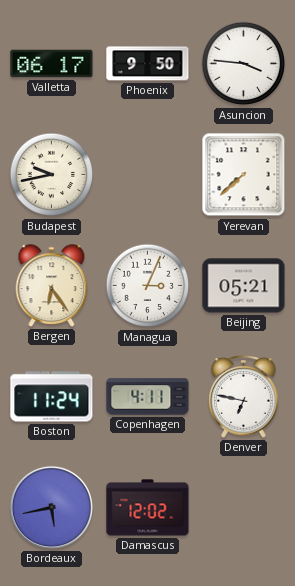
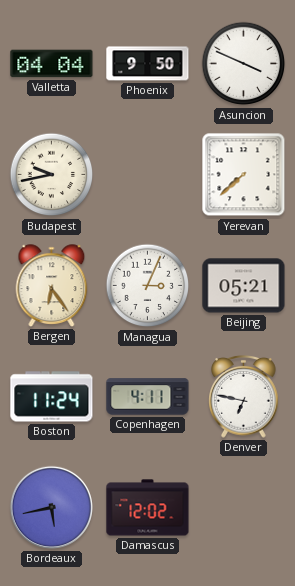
Valletta: 06:17 -> 04:04 (52, 64)
Asuncion: 3:46 -> 3:49 (244, 64)
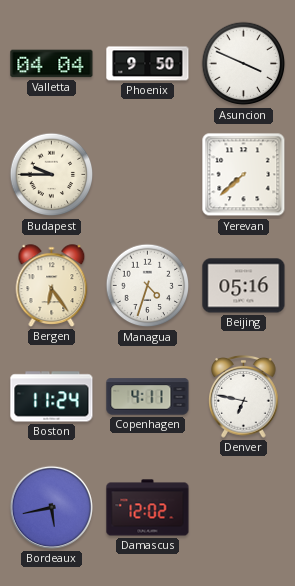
Budapest: 9:43 -> 9:45 (52, 175)
Managua: 3:04 -> 4:33 (148, 286)
Beijing: 05:21 -> 05:16 (244, 286)
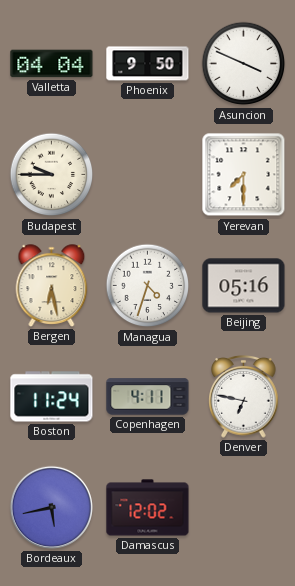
Yerevan: 7:38 -> 7:30 (244, 175)
Bergen: 6:24 -> 6:28 (52, 286)
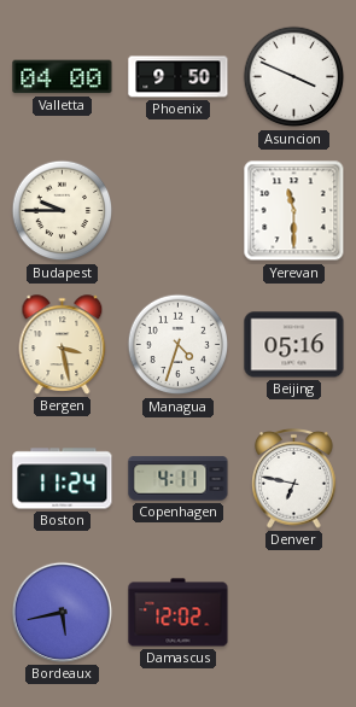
Valletta: 04:04 -> 04:00 (63, 77)
Yerevan: 7:30 -> 11:30 (294, 211)
Bergen: 6:28 -> 3:28 (63, 345)
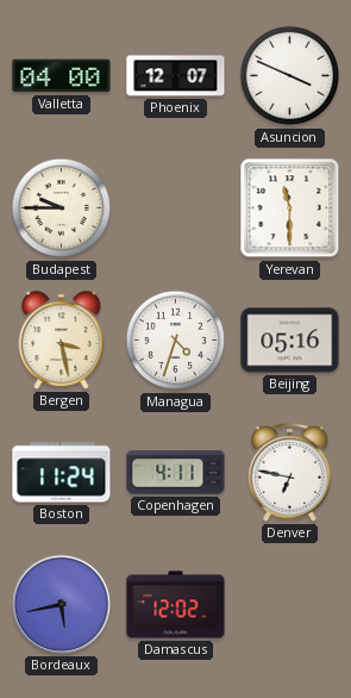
Phoenix: 9:50 -> 12:07 (176, 76)
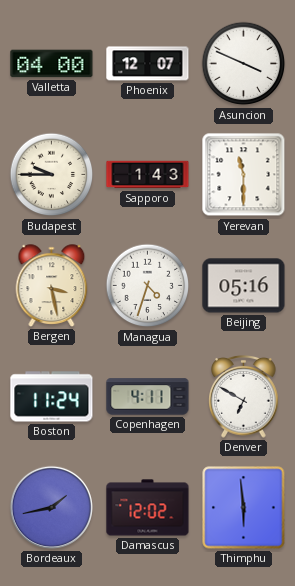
Sapporo: none -> 1:43 (148, 175)
Denver: 6:47 -> 6:50 (244, 397)
Bordeaux: 5:43 -> 1:43 (51, 507)
Thimphu: none -> 5:59 (244, 508)
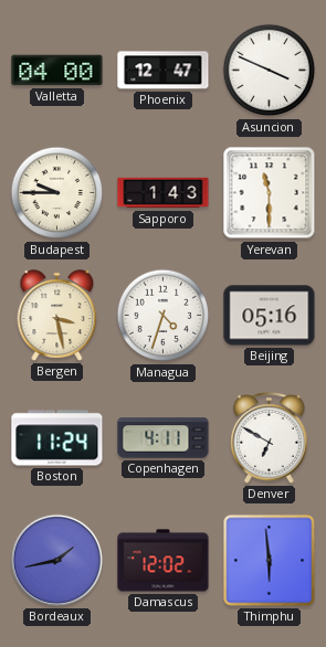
Phoenix: 12:07 -> 12:47 (164, 71)
